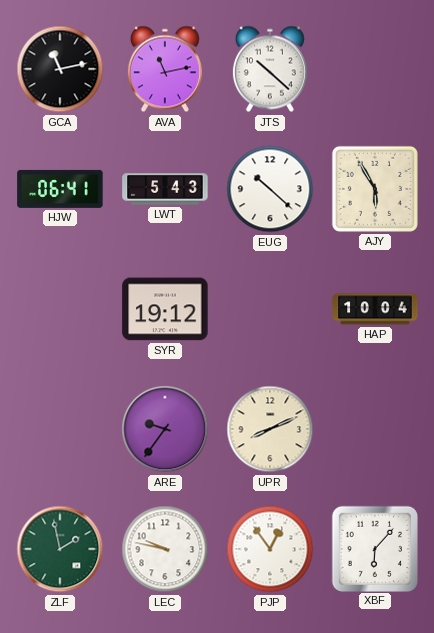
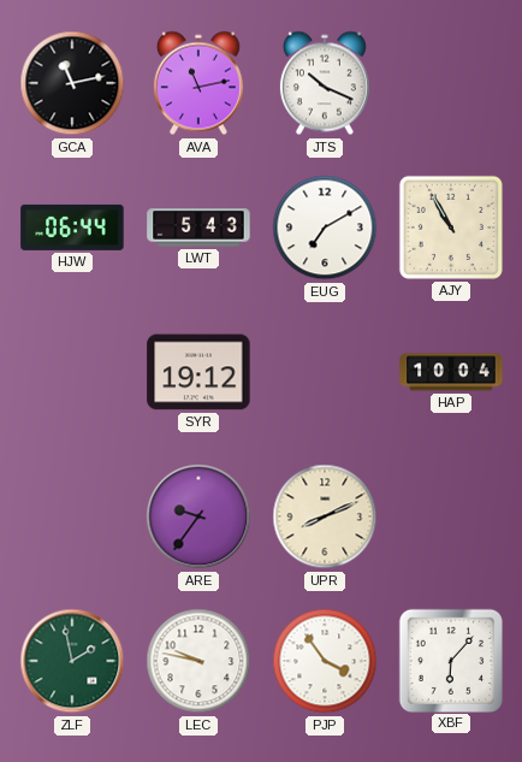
JTS: 10:22 -> 10:19 (325, 83)
HJW: 06:41 -> 06:44 (72, 228)
EUG: 10:22 -> 7:10 (325, 228)
AJY: 5:55 -> 10:55 (451, 228)
PJP: 12:54 -> 3:54 (325, 661)
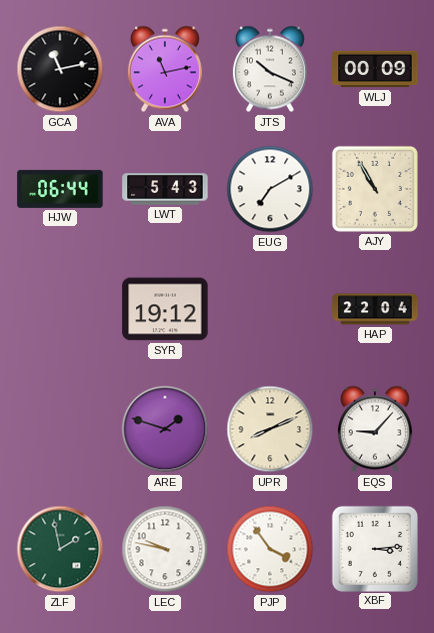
WLJ: none -> 00:09 (375, 69)
HAP: 10:04 -> 22:04 (375, 309)
ARE: 9:36 -> 1:48 (165, 429)
EQS: none -> 9:07 (375, 429)
XBF: 6:07 -> 3:14 (374, 548)
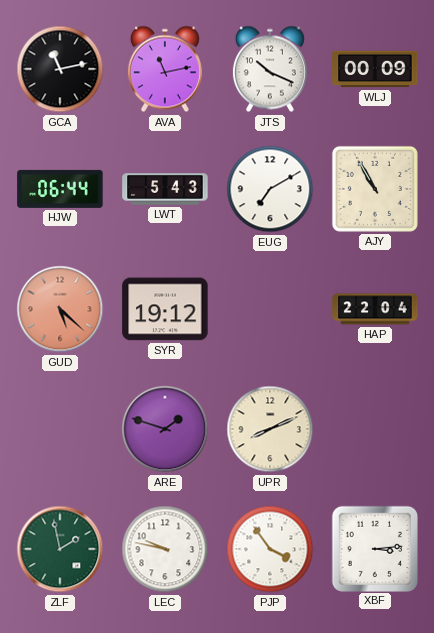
GUD: none -> 5:22 (60, 309)
EQS: 9:07 -> none (375, 429)
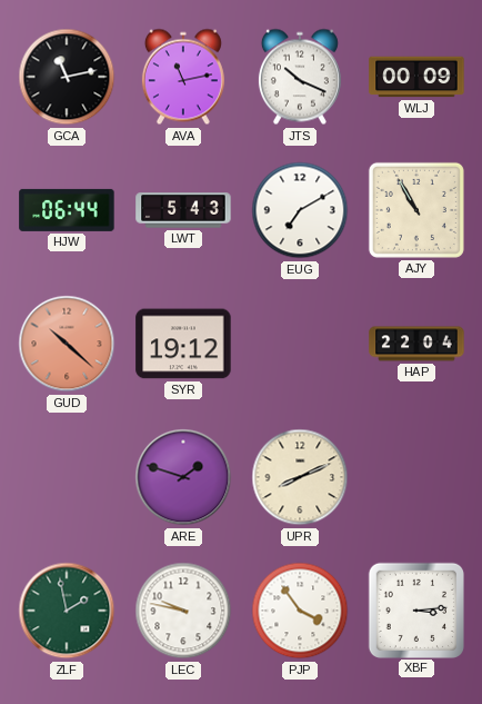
GUD: 5:22 -> 10:22 (67, 344)
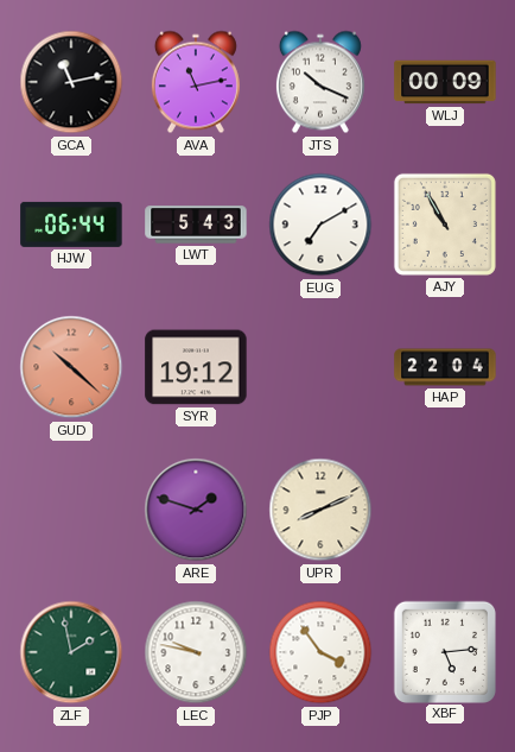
XBF: 3:14 -> 5:14 (444, 651)
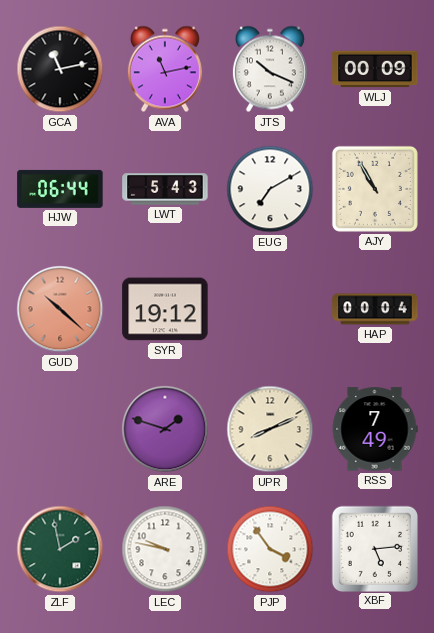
HAP: 22:04 -> 00:04 (375, 309)
RSS: none -> 7:49 (375, 429)
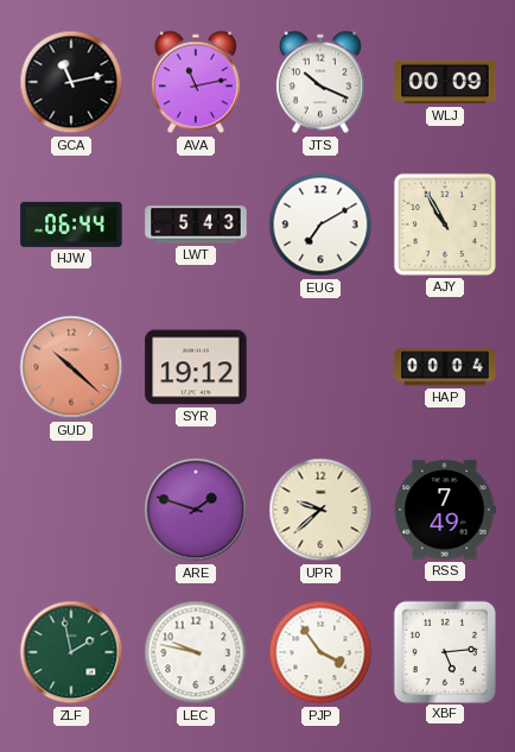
UPR: 8:11 -> 9:38 (320, 510)
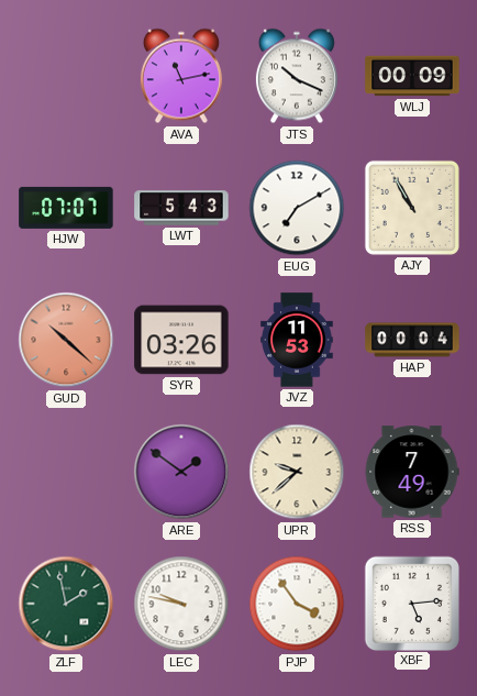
GCA: 11:13 -> none (71, 82)
HJW: 06:44 -> 07:07 (66, 208)
SYR: 19:12 -> 03:26 (181, 340)
JVZ: none -> 11:53 (297, 340)
ARE: 1:48 -> 1:51 (181, 472)
